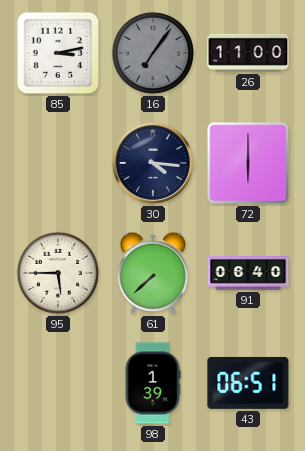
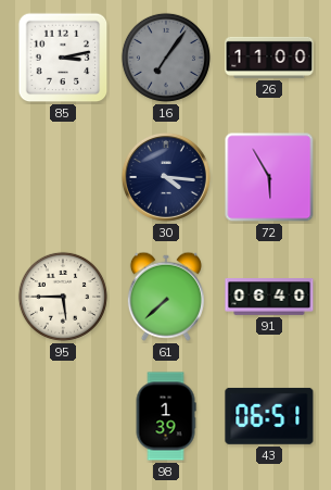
72: 6:00 -> 5:55 (269, 177)
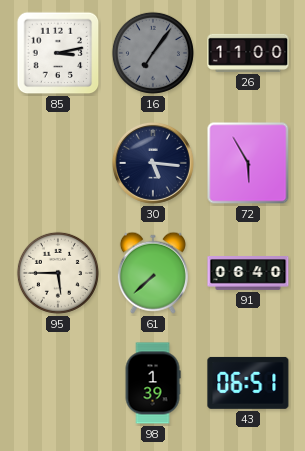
30: 4:16 -> 5:16 (153, 163)
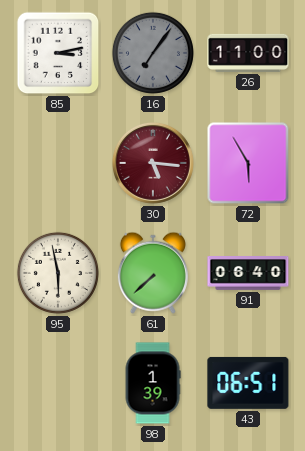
30 dial: navy -> burgundy (153, 163)
95: 5:45 -> 5:58 (58, 273)
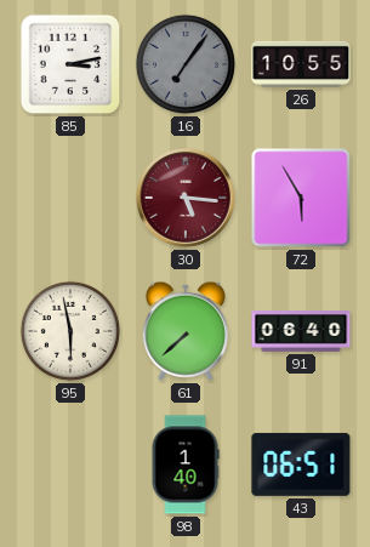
26: 11:00 -> 10:55 (301, 64)
98: 1:39 -> 1:40 (186, 465)
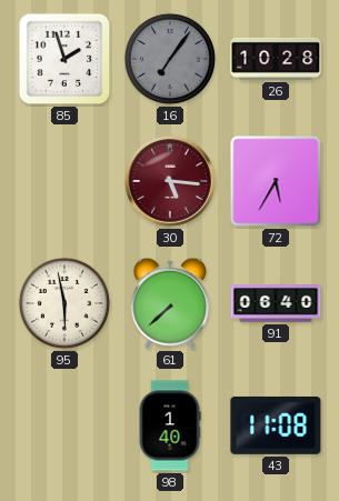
85: 3:13 -> 1:57 (64, 59)
26: 10:55 -> 10:28 (276, 59)
72: 5:55 -> 5:35 (276, 181)
43: 06:51 -> 11:08 (276, 425)
